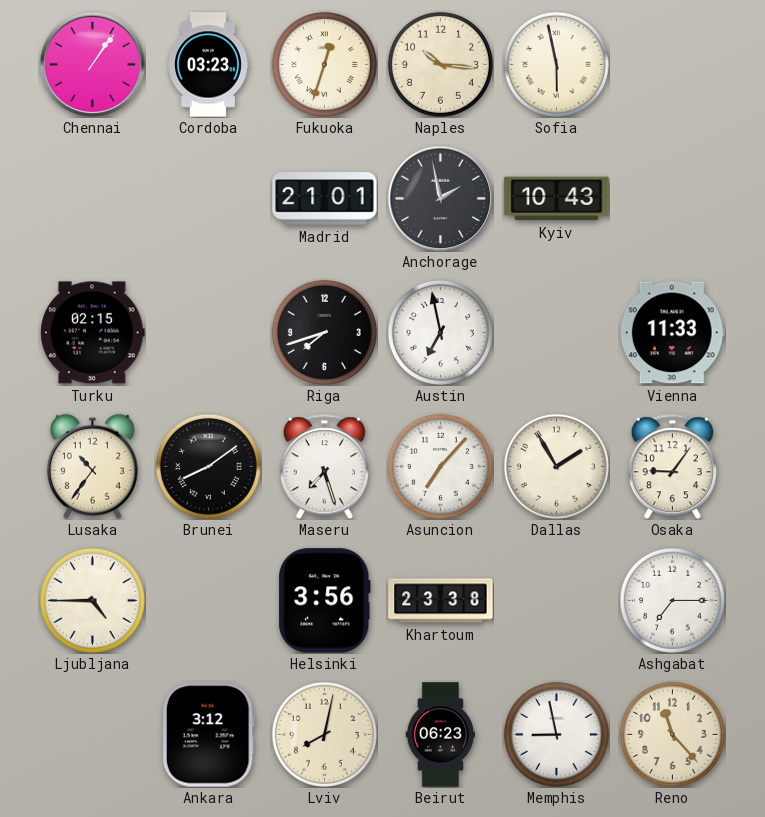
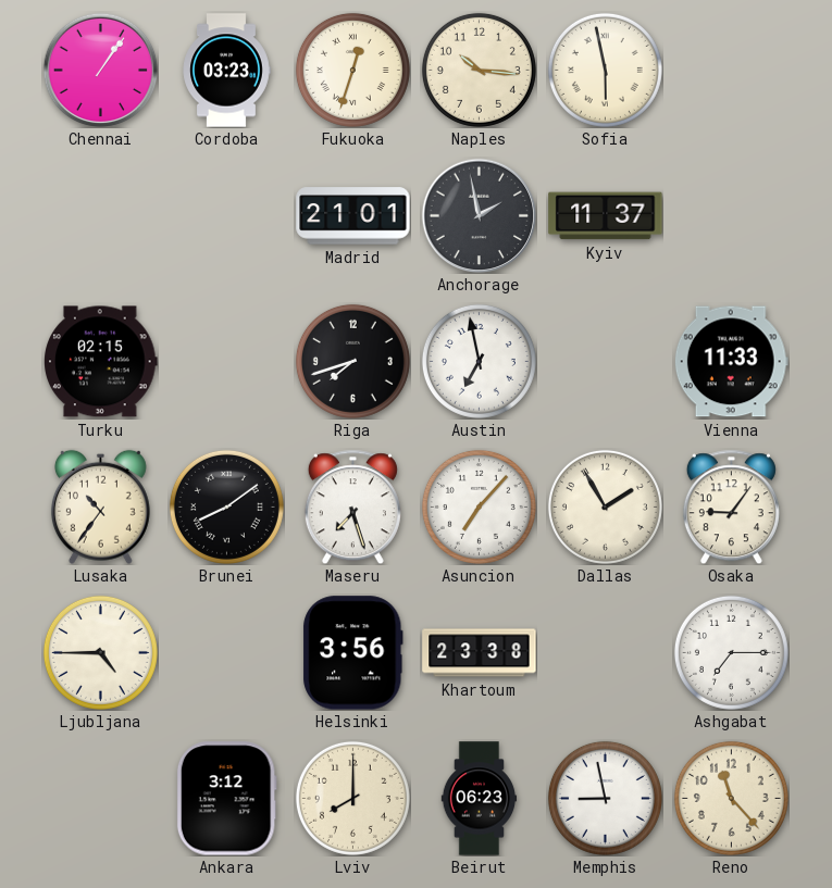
Kyiv: 10:43 -> 11:37 (606, 216)
Lviv: 8:02 -> 8:00 (352, 798)
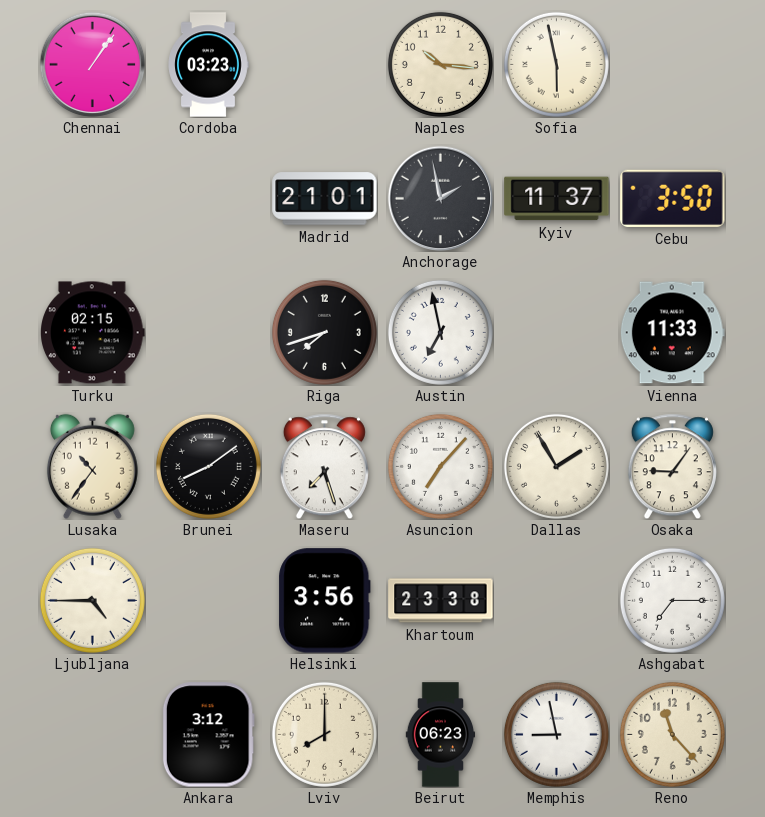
Fukuoka: 12:33 -> none (352, 70)
Cebu: none -> 3:50 (673, 198)
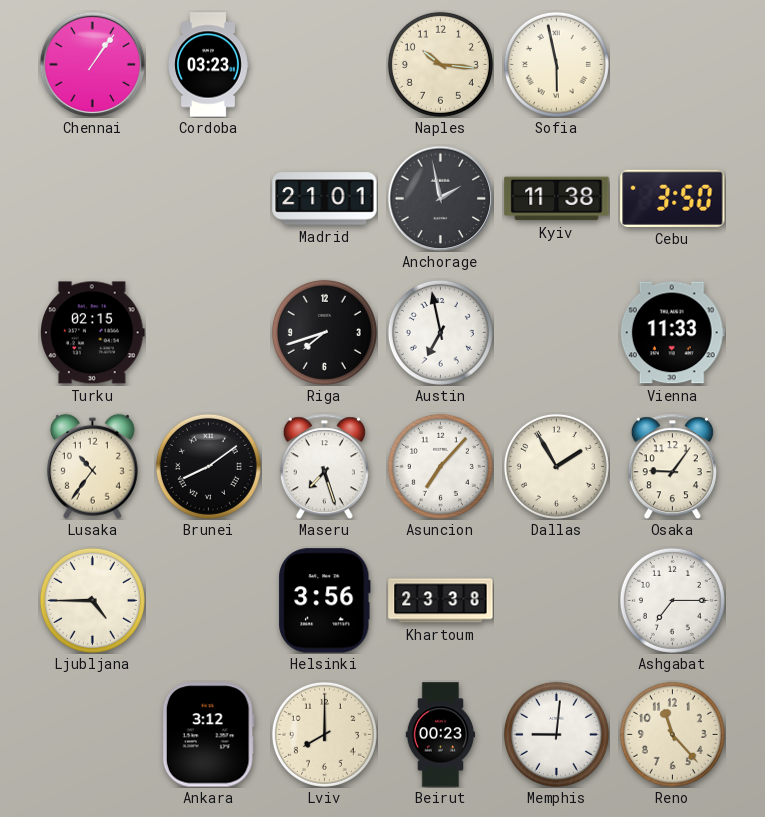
Kyiv: 11:37 -> 11:38 (557, 199)
Beirut: 06:23 -> 00:23 (441, 735)
Memphis: 8:58 -> 9:01 (556, 734)
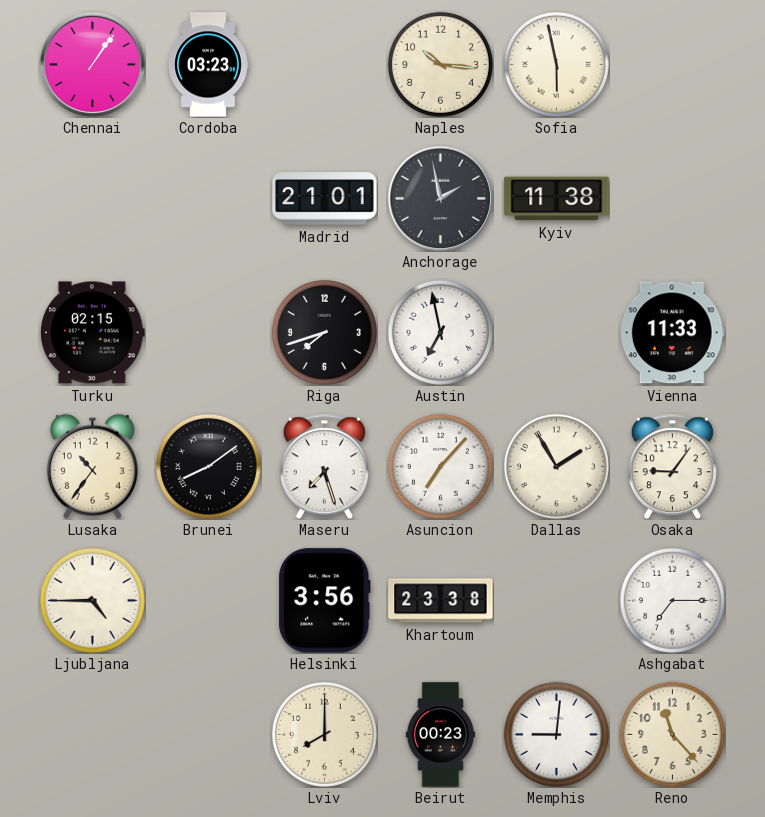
Cebu: 3:50 -> none (673, 198)
Ankara: 3:12 -> none (208, 735)
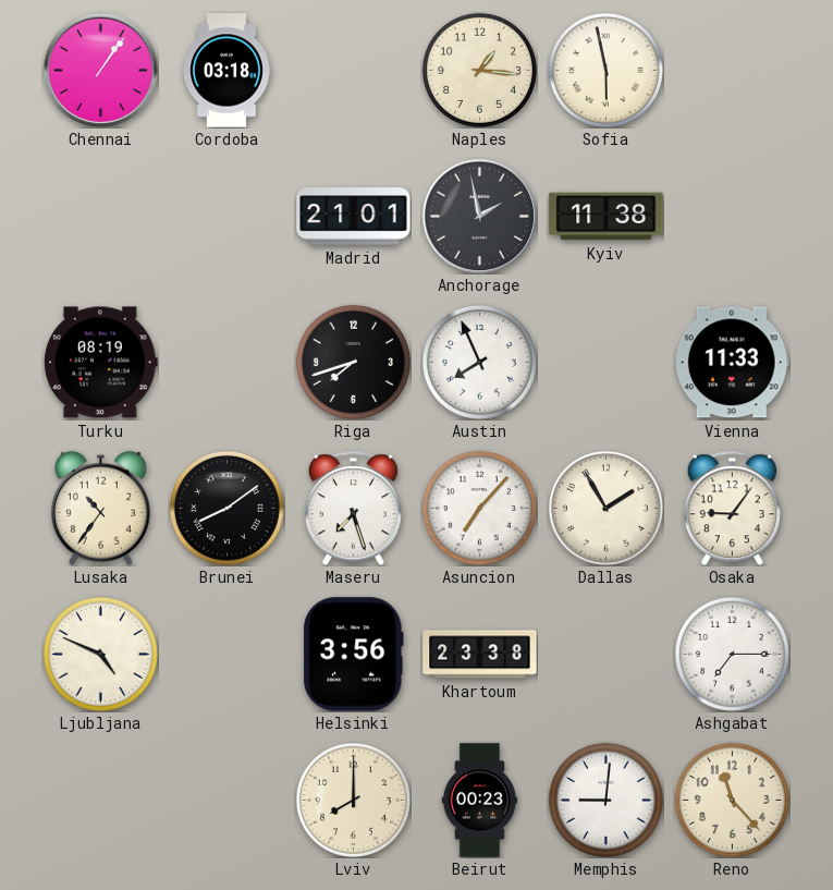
Cordoba: 03:23 -> 03:18 (226, 71)
Naples: 10:16 -> 1:16 (479, 70)
Turku: 02:15 -> 08:19 (101, 363)
Austin: 6:58 -> 7:56 (479, 362)
Ljubljana: 4:45 -> 4:49 (100, 654)
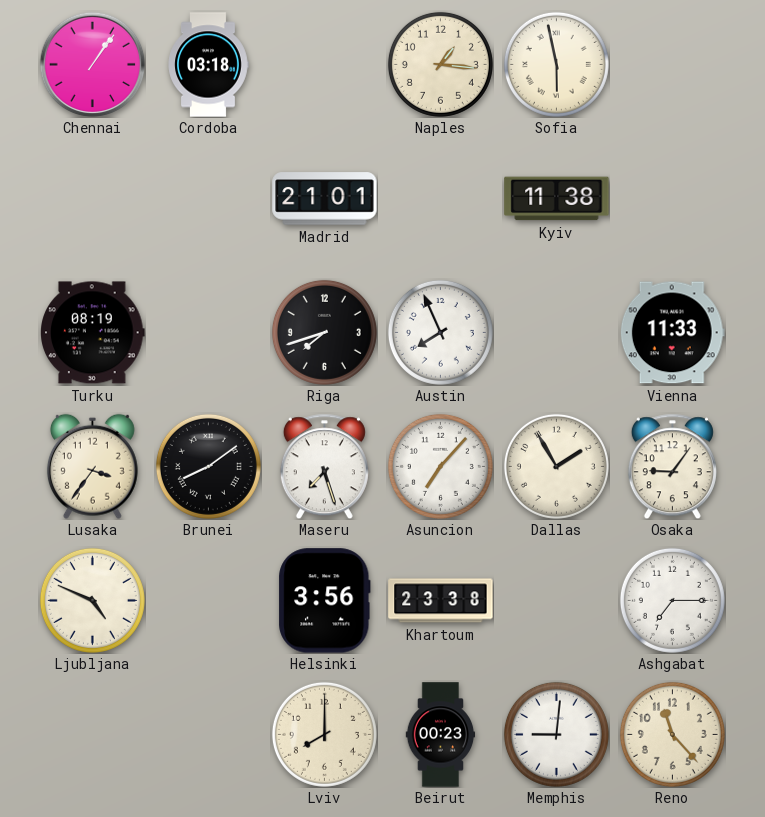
Anchorage: 1:58 -> none (479, 216)
Lusaka: 10:36 -> 3:36 (92, 466)
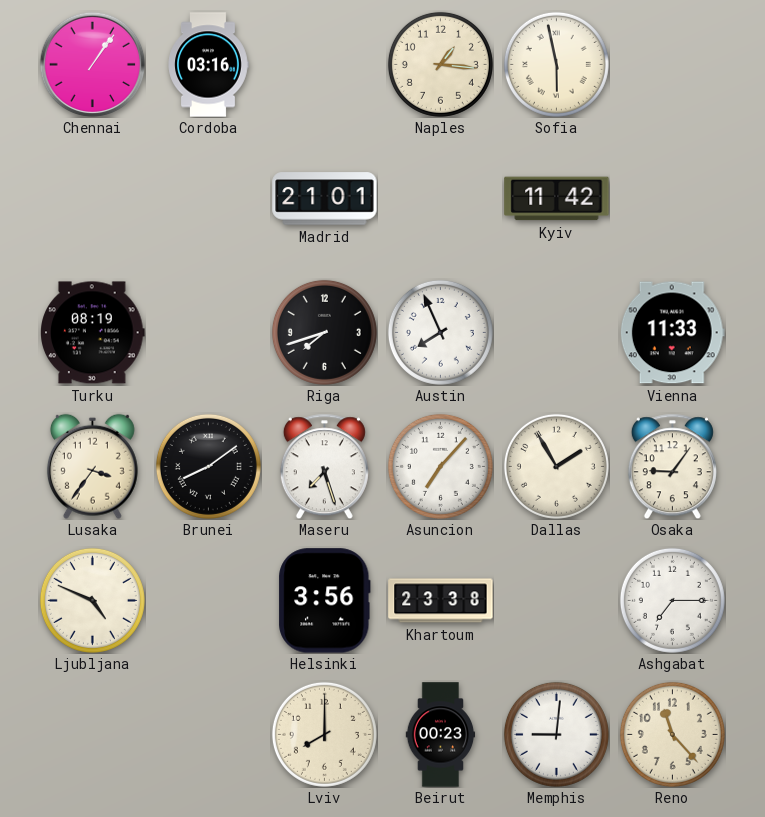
Cordoba: 03:18 -> 03:16 (208, 65)
Kyiv: 11:38 -> 11:42 (557, 199)
